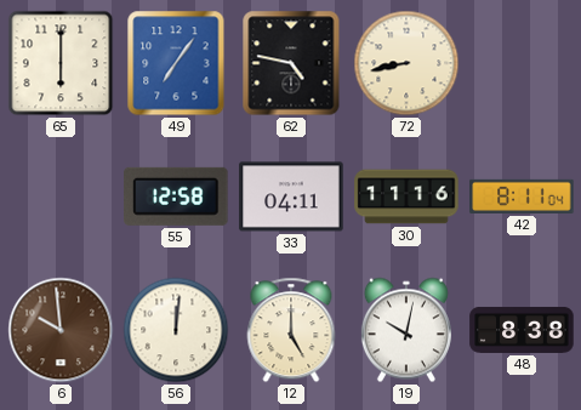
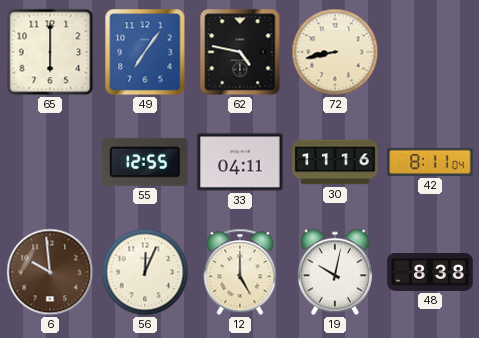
55: 12:58 -> 12:55 (145, 162)
56: 12:01 -> 12:04 (145, 272)
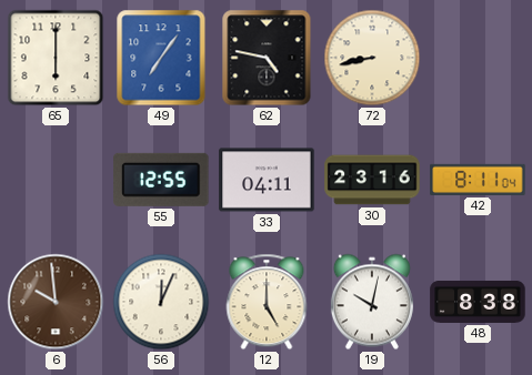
30: 11:16 -> 23:16 (372, 180)
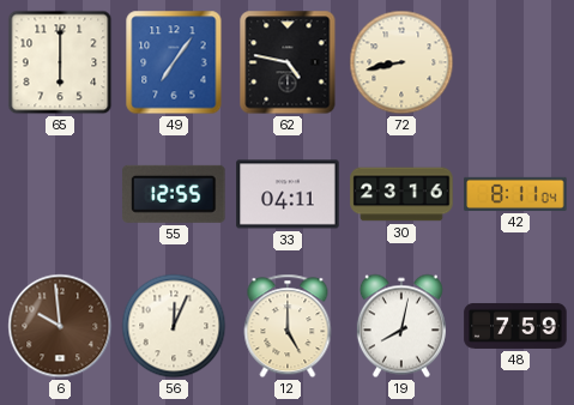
19: 10:02 -> 8:02 (401, 326)
48: 8:38 -> 7:59 (515, 326)
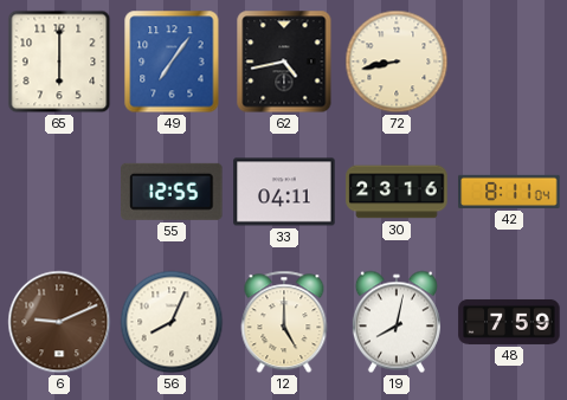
62: 4:47 -> 4:43 (284, 62)
6: 9:59 -> 9:11 (59, 322)
56: 12:04 -> 8:04 (172, 322)
